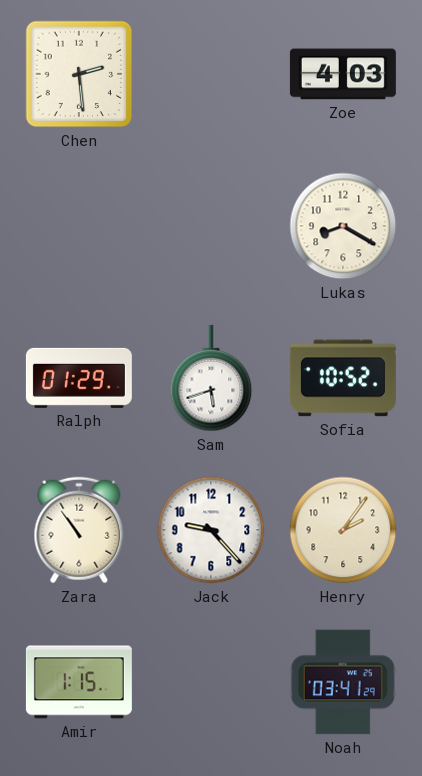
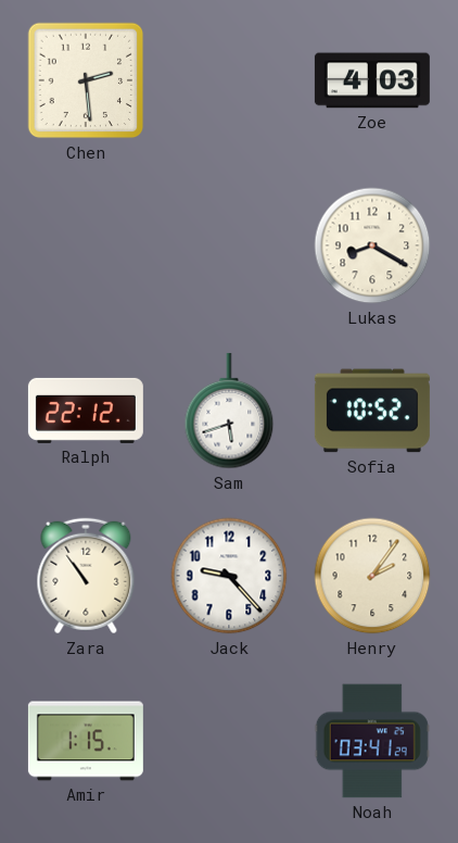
Ralph: 01:29 -> 22:12 (86, 411)
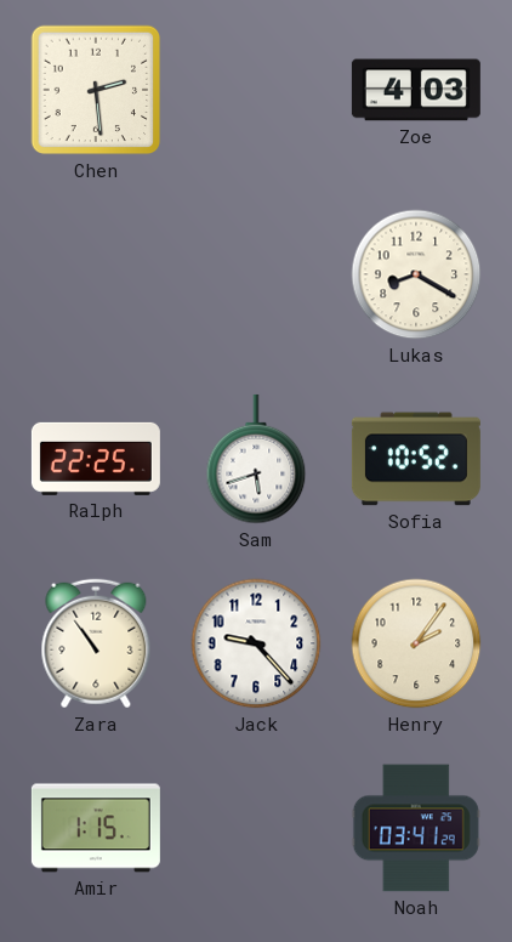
Ralph: 22:12 -> 22:25 (96, 459)
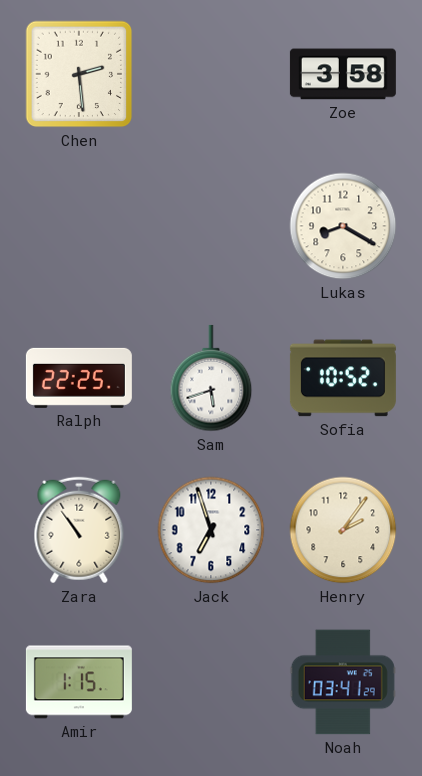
Zoe: 4:03 -> 3:58 (343, 74)
Jack: 9:23 -> 6:57 (211, 530)
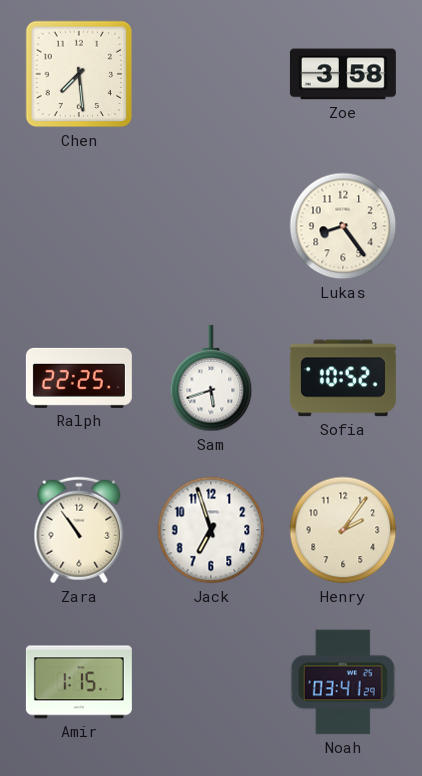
Chen: 2:29 -> 7:29 (79, 74)
Lukas: 8:20 -> 8:24 (343, 226)
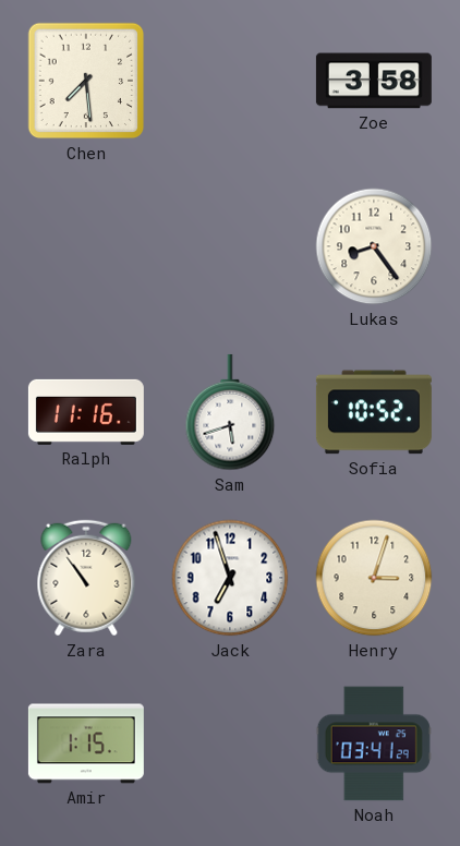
Ralph: 22:25 -> 11:16 (86, 412)
Henry: 2:06 -> 3:03 (374, 578)
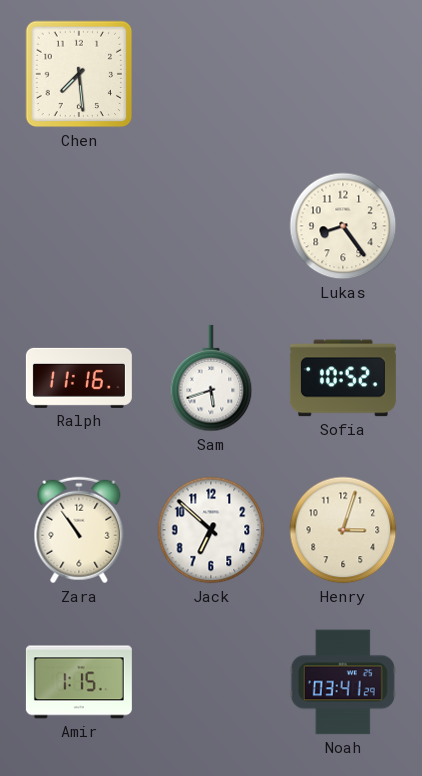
Zoe: 3:58 -> none (374, 81)
Jack: 6:57 -> 6:52 (211, 530)
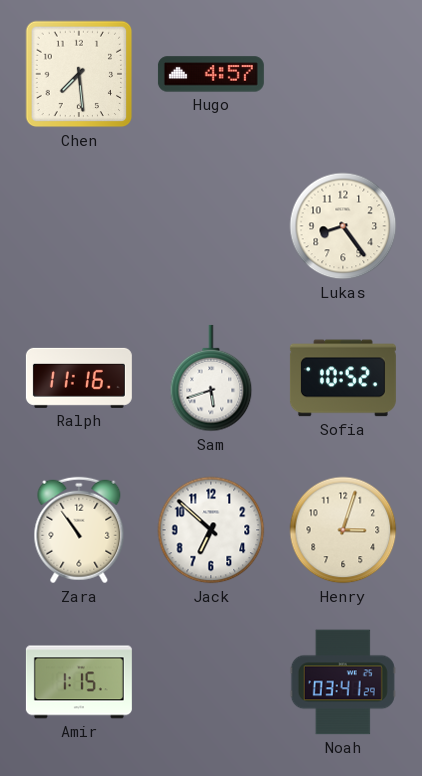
Hugo: none -> 4:57 (211, 74)
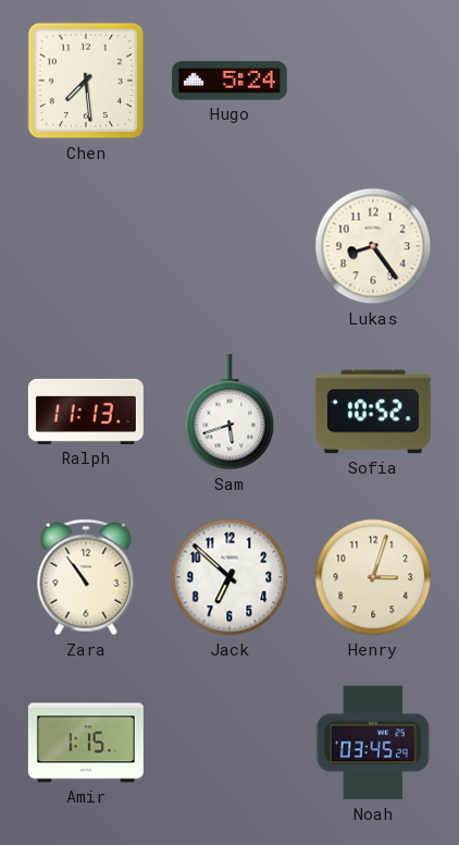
Hugo: 4:57 -> 5:24 (230, 81)
Ralph: 11:16 -> 11:13 (86, 412)
Noah: 03:41 -> 03:45 (373, 743)
